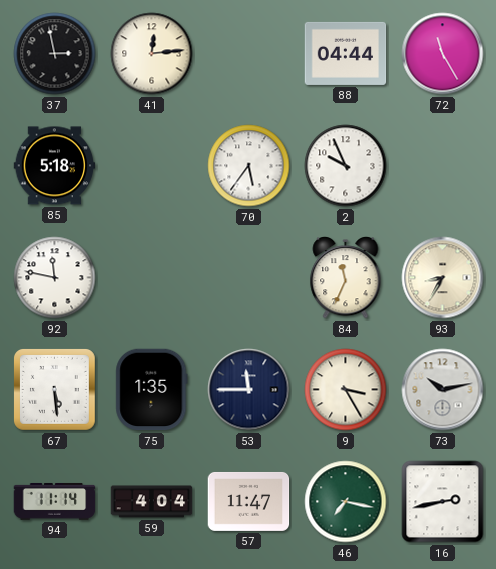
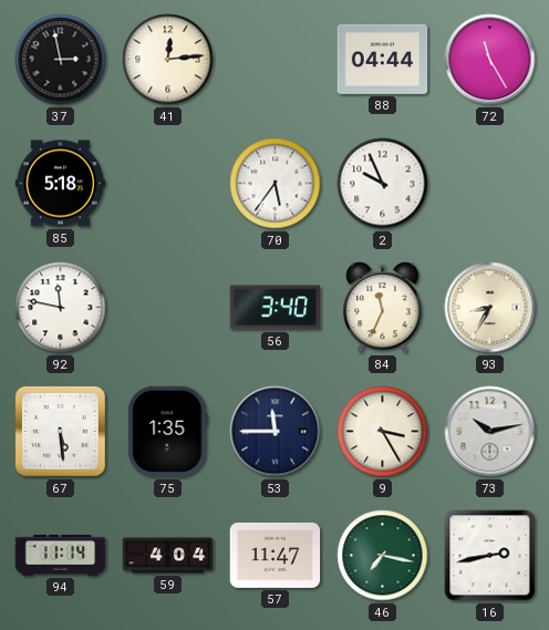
56: none -> 3:40 (276, 308)
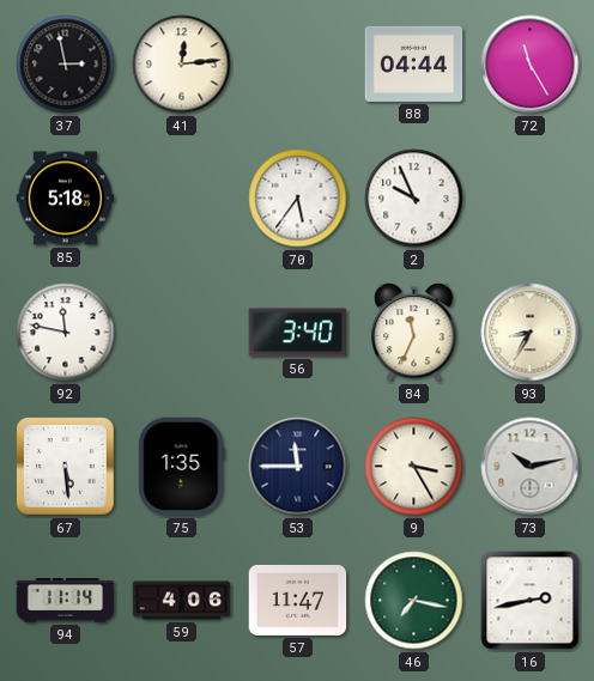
59: 4:04 -> 4:06 (182, 601)
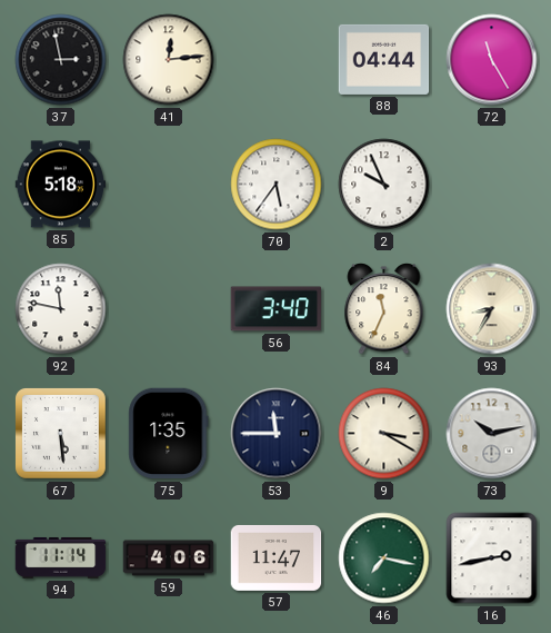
9: 3:25 -> 3:20 (384, 434)
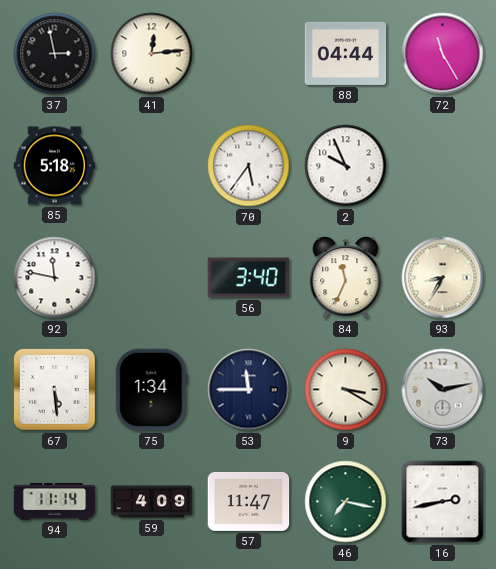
75: 1:35 -> 1:34 (152, 390)
59: 4:06 -> 4:09 (152, 502)
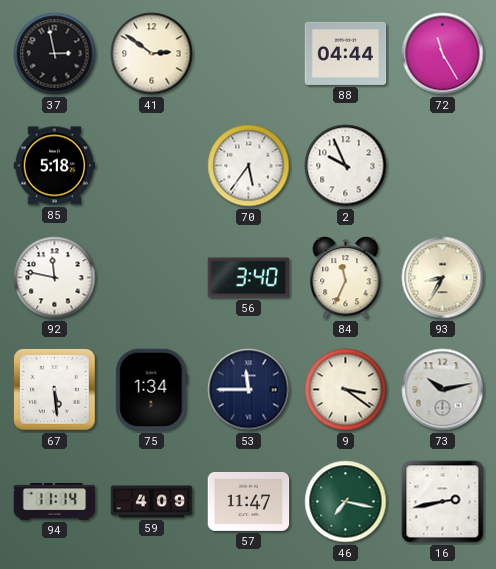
41: 12:14 -> 2:51 (152, 54)
9: 3:20 -> 3:21 (346, 390)
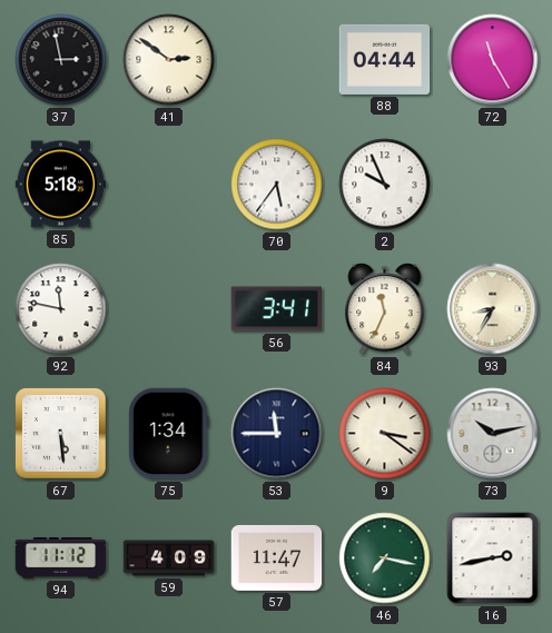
56: 3:40 -> 3:41 (277, 309)
94: 11:14 -> 11:12 (61, 557)
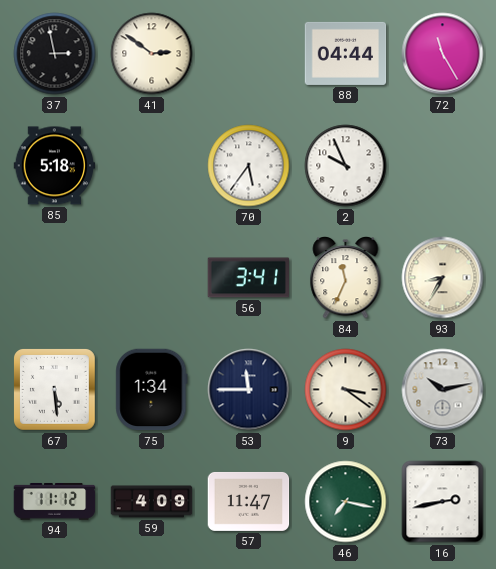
92: 11:47 -> none (61, 309)
